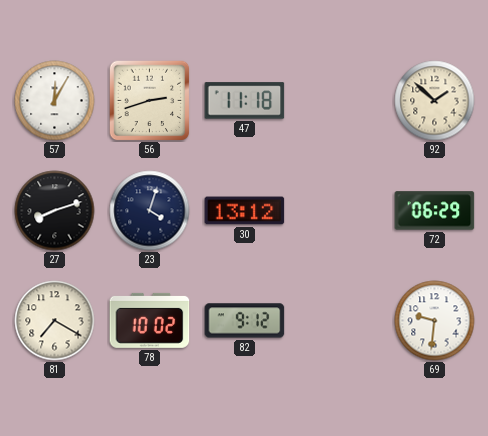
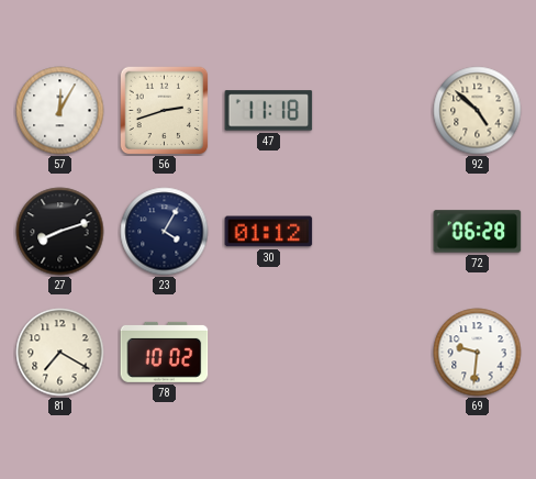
92: 1:52 -> 4:52 (478, 111)
23: 4:03 -> 4:05 (165, 232)
30: 13:12 -> 01:12 (269, 232)
72: 06:29 -> 06:28 (478, 232)
82: 9:12 -> none (245, 321)
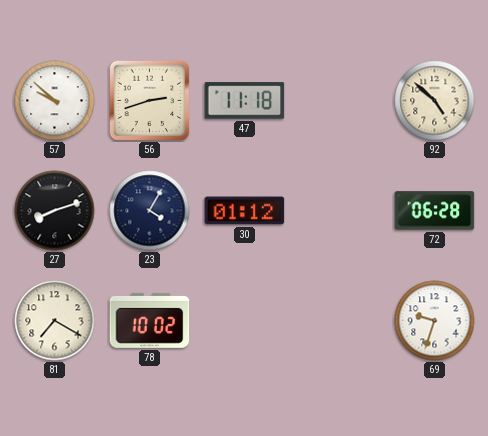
57: 12:05 -> 9:52 (55, 101)
69: 9:31 -> 9:33 (435, 321)
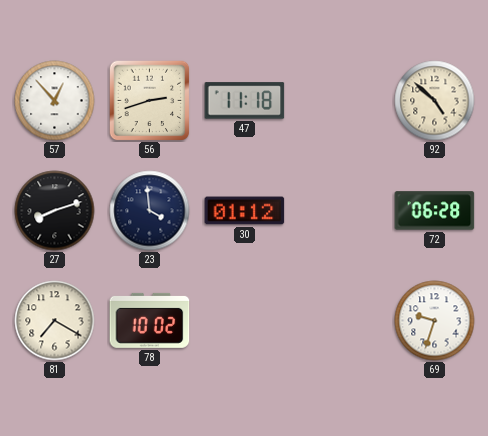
57: 9:52 -> 12:53 (55, 101)
23: 4:05 -> 3:59 (150, 211)
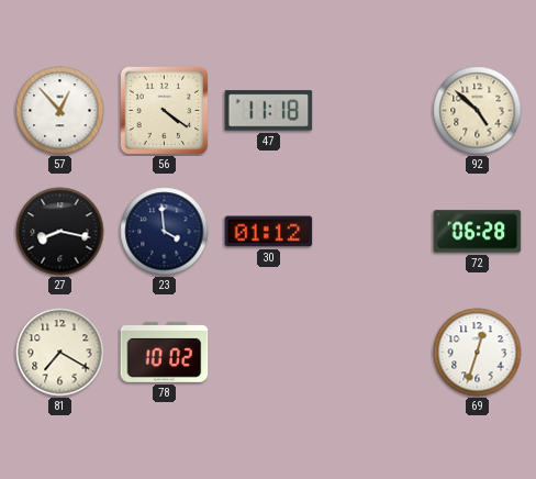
56: 2:42 -> 4:21 (164, 110)
27: 8:12 -> 8:17 (60, 232)
69: 9:33 -> 12:33 (478, 353)
